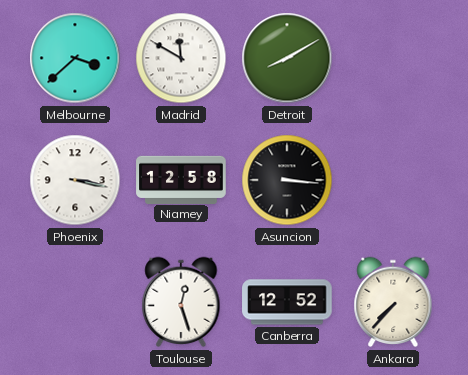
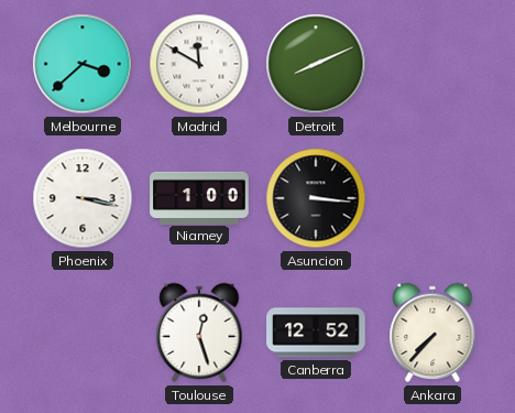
Detroit: 8:10 -> 8:11 (316, 64)
Niamey: 12:58 -> 1:00 (199, 197)
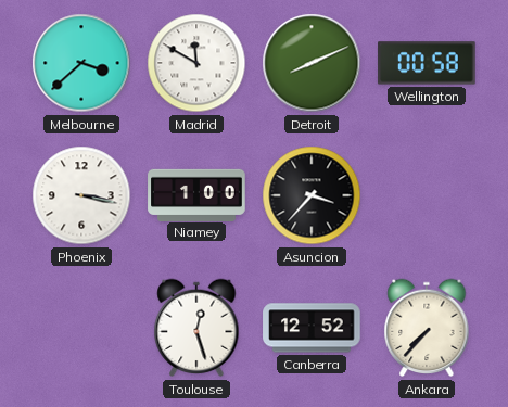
Wellington: none -> 00:58 (427, 63)
Asuncion: 3:16 -> 3:37 (312, 195)
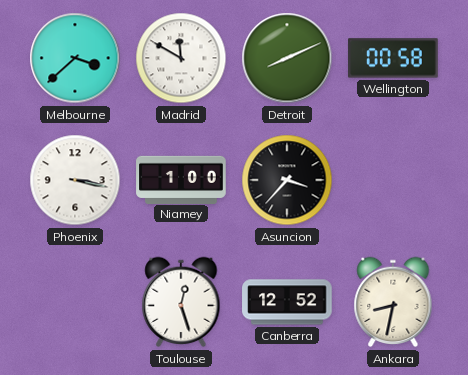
Ankara: 7:37 -> 8:32 (393, 302)
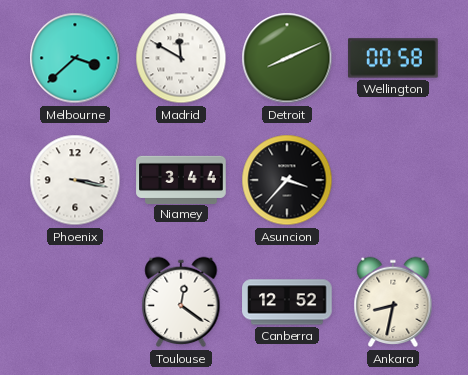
Niamey: 1:00 -> 3:44 (181, 179)
Toulouse: 12:27 -> 12:21 (181, 302)
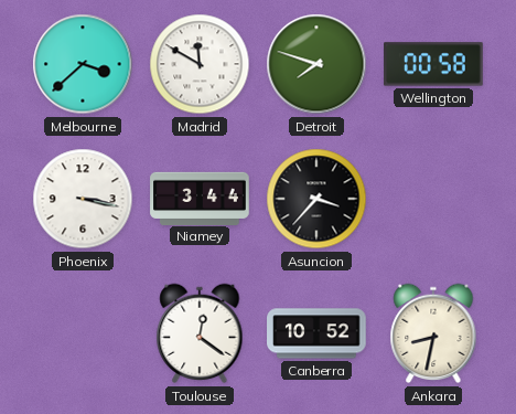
Detroit: 8:11 -> 7:48 (316, 64)
Canberra: 12:52 -> 10:52 (316, 333)
